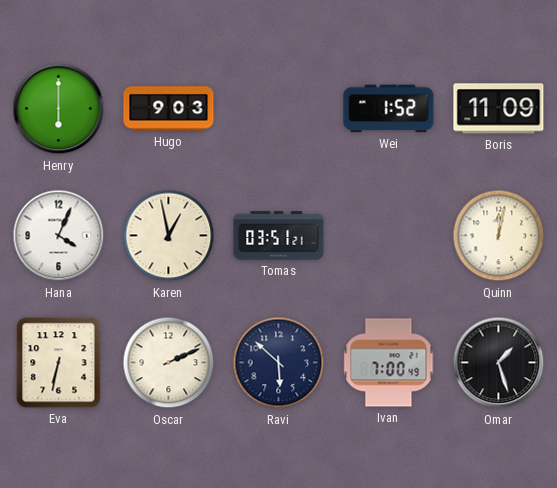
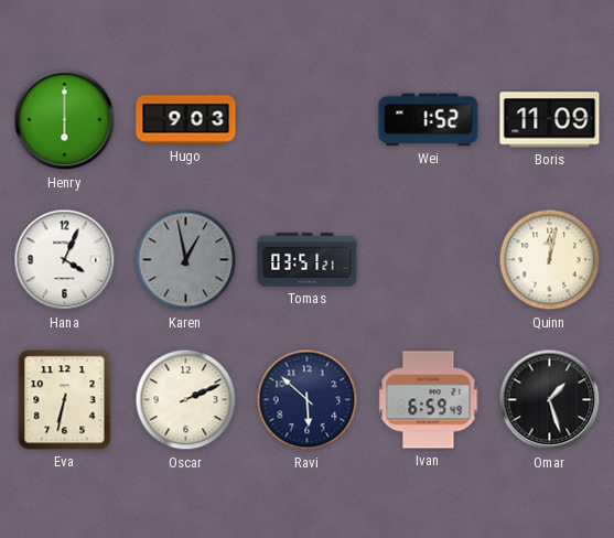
Karen dial: cream -> grey (186, 260)
Ivan: 7:00 -> 6:59 (429, 400)
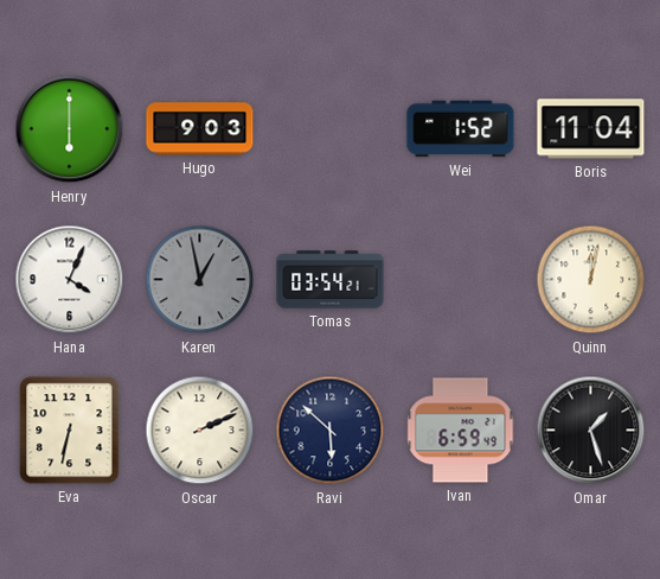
Boris: 11:09 -> 11:04 (591, 129)
Tomas: 03:51 -> 03:54 (331, 280)
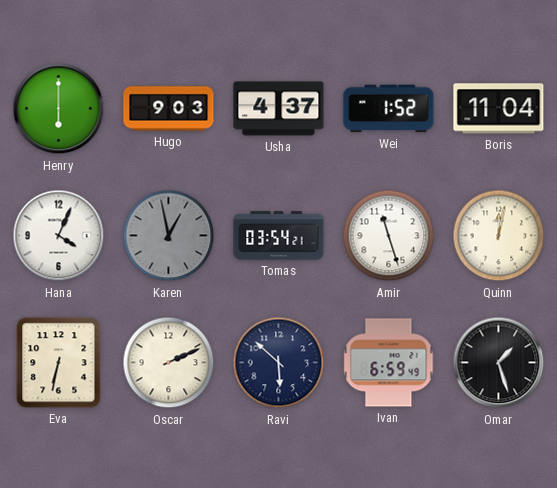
Usha: none -> 4:37 (279, 109)
Amir: none -> 11:27 (389, 236)
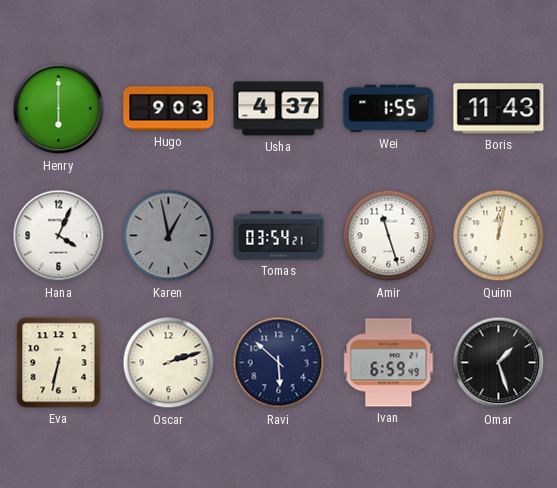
Wei: 1:52 -> 1:55 (389, 109)
Boris: 11:04 -> 11:43 (499, 109)
Oscar: 2:11 -> 2:12 (169, 363)
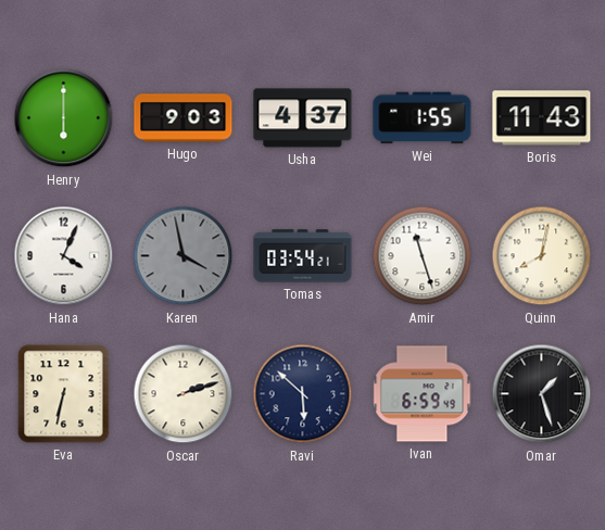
Karen: 12:58 -> 3:58 (184, 256)
Quinn: 12:02 -> 8:02 (542, 256)
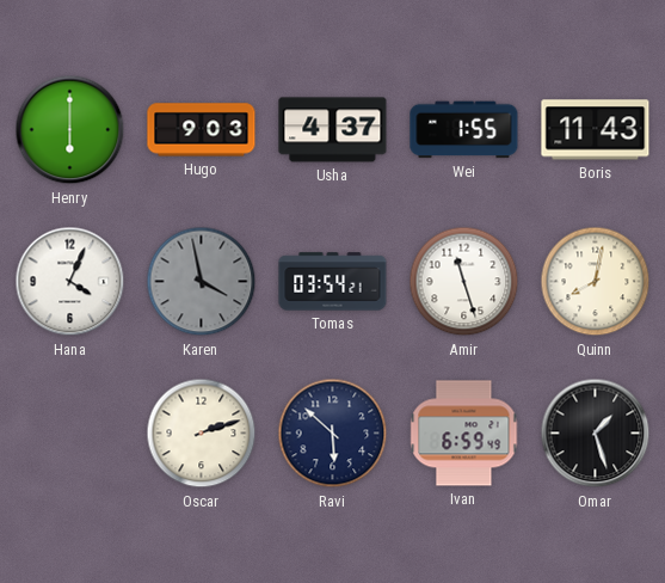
Eva: 6:32 -> none (64, 394)
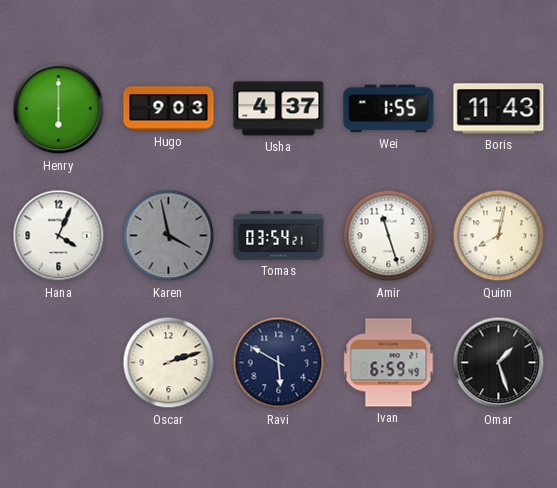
Ravi: 5:52 -> 5:50 (279, 363)
